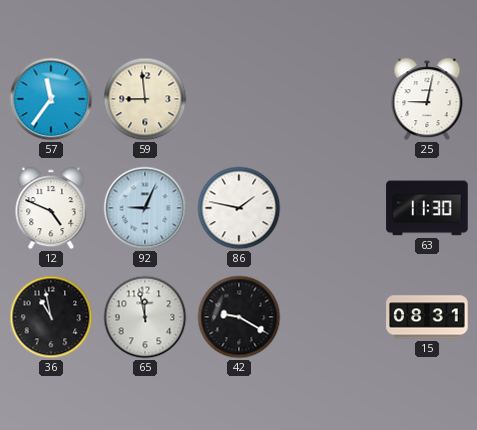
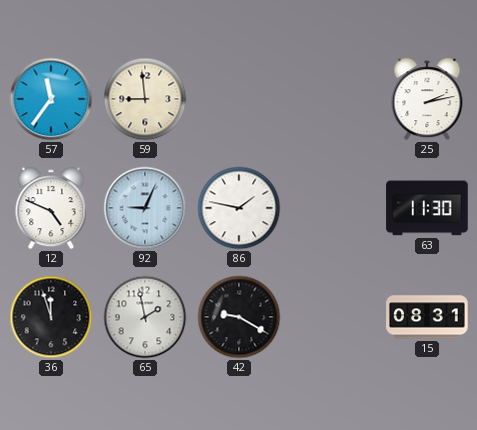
25: 9:02 -> 2:13 (427, 99)
36: 10:58 -> 11:57 (51, 317)
65: 11:58 -> 1:58 (145, 317)
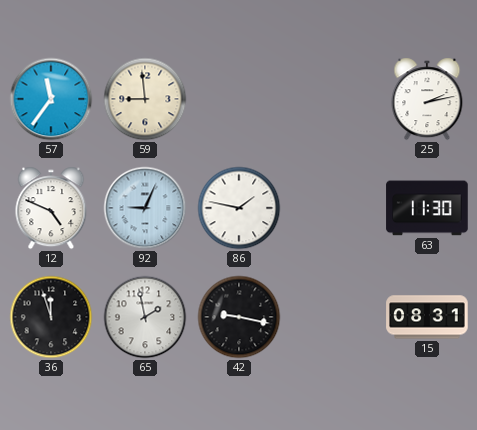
42: 9:20 -> 9:17 (239, 317)
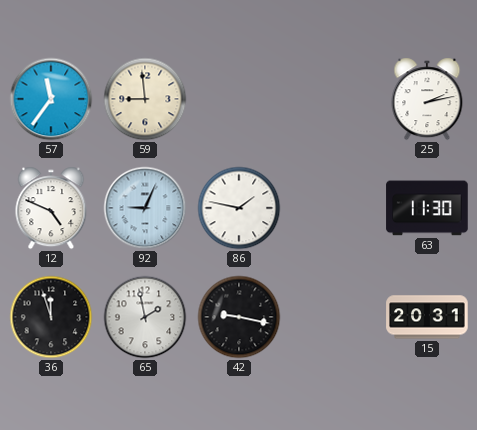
15: 08:31 -> 20:31 (427, 317)
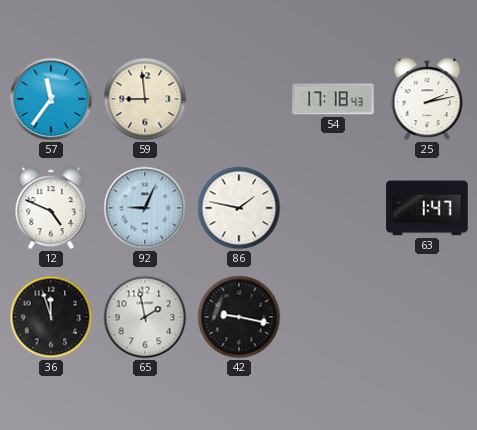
54: none -> 17:18 (333, 99)
63: 11:30 -> 1:47 (427, 208)
15: 20:31 -> none (427, 317)
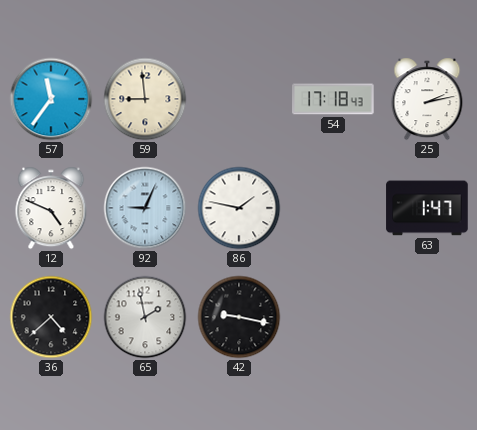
36: 11:57 -> 4:38 (51, 317)
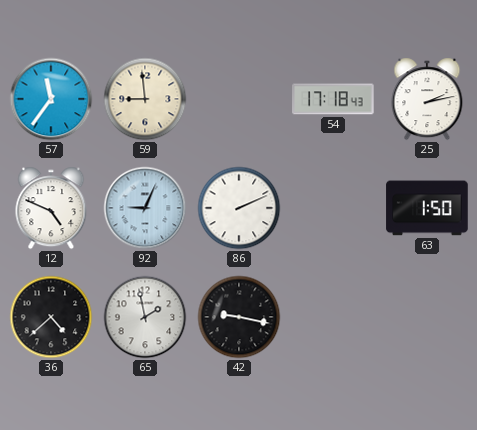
86: 1:47 -> 2:11 (239, 208)
63: 1:47 -> 1:50 (427, 208)
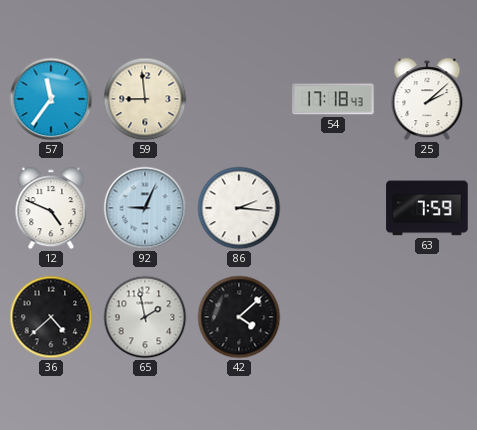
25: 2:13 -> 2:08 (427, 99)
86: 2:11 -> 2:16 (239, 208)
63: 1:50 -> 7:59 (427, 208)
42: 9:17 -> 4:08 (239, 317)
